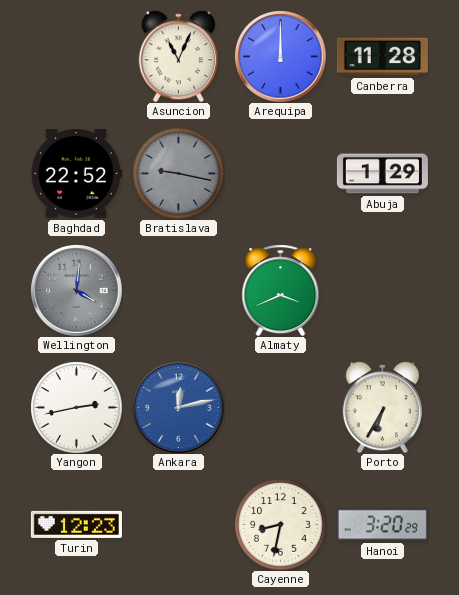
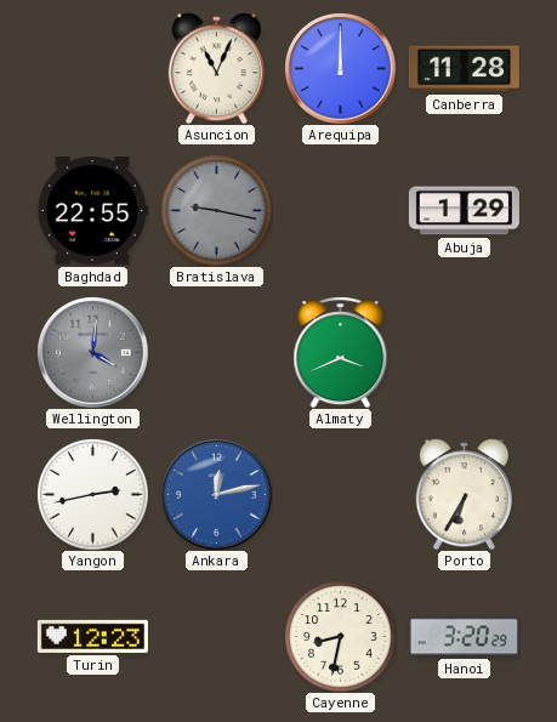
Baghdad: 22:52 -> 22:55 (92, 211)
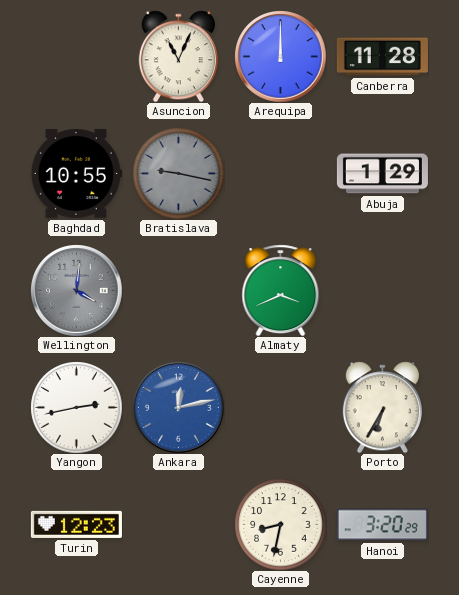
Baghdad: 22:55 -> 10:55 (76, 174)
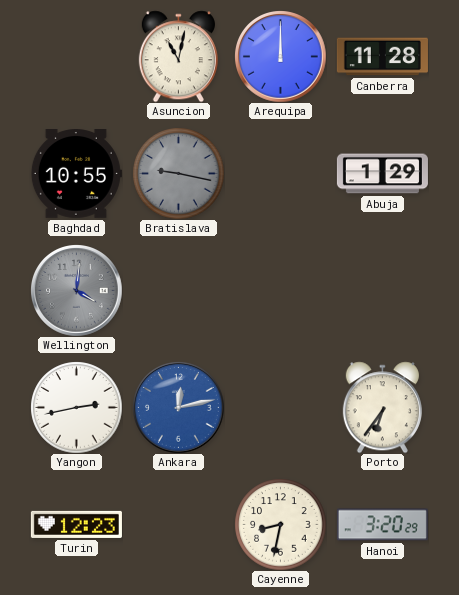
Asuncion: 11:04 -> 11:02 (178, 56)
Almaty: 3:41 -> none (281, 290)
Porto: 6:35 -> 6:36 (382, 407)
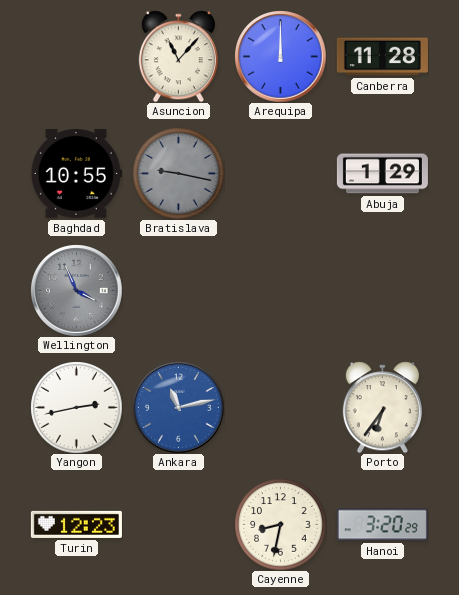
Asuncion: 11:02 -> 11:07 (178, 56)
Wellington: 4:01 -> 3:56 (76, 290)
Ankara: 12:13 -> 11:13 (178, 407)
